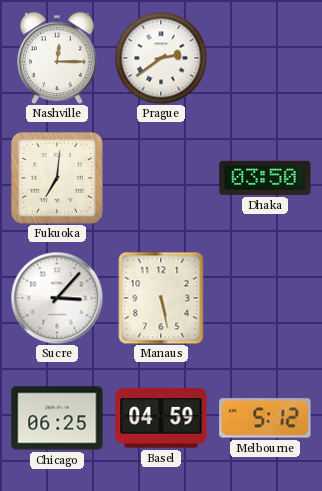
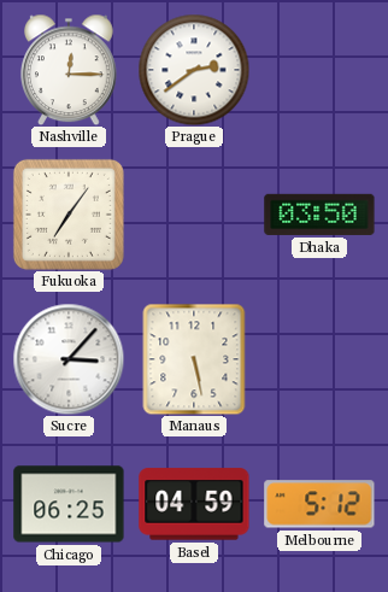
Fukuoka: 7:01 -> 7:06 (69, 215)
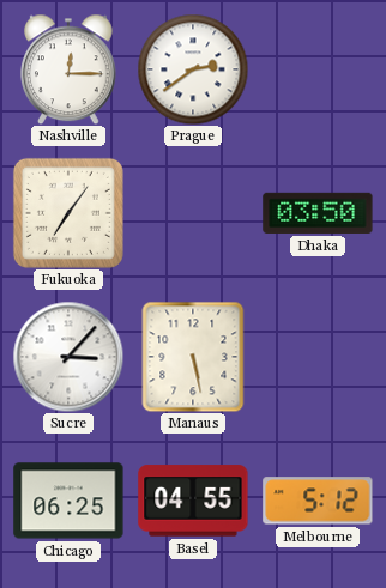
Basel: 04:59 -> 04:55 (193, 501)
